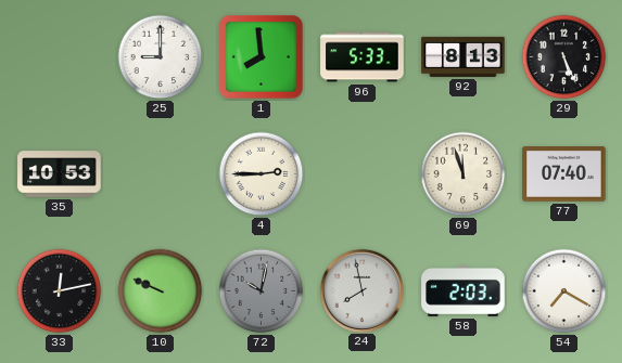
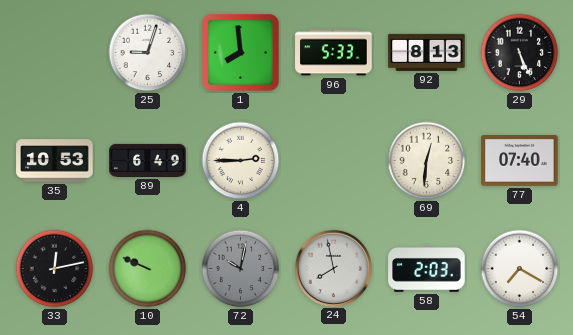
25: 9:00 -> 9:03 (148, 53)
89: none -> 6:49 (148, 160)
69: 11:57 -> 12:31 (427, 161)
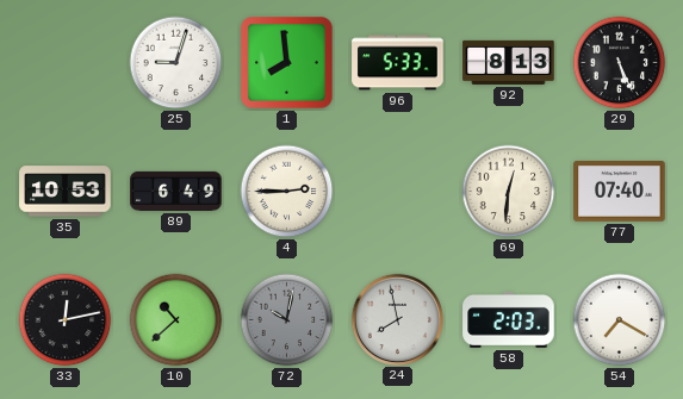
10: 9:49 -> 10:38 (176, 320)
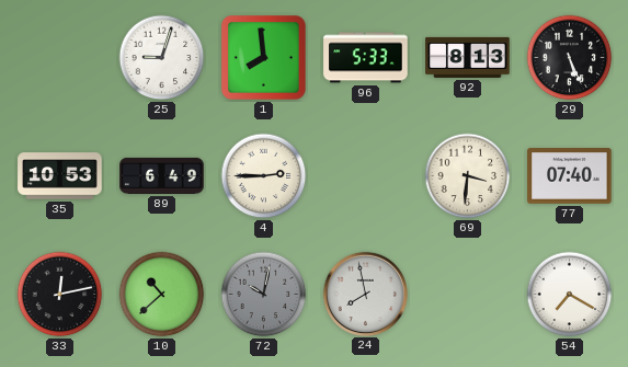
69: 12:31 -> 3:31 (468, 176)
58: 2:03 -> none (509, 319)
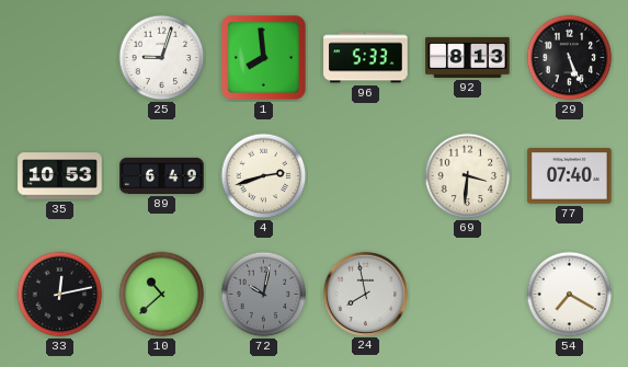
4: 2:45 -> 2:42 (264, 176)
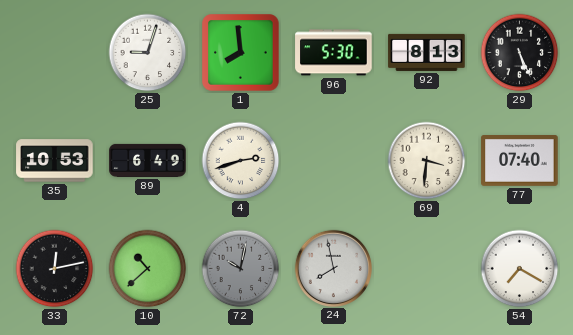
96: 5:33 -> 5:30 (334, 53)
